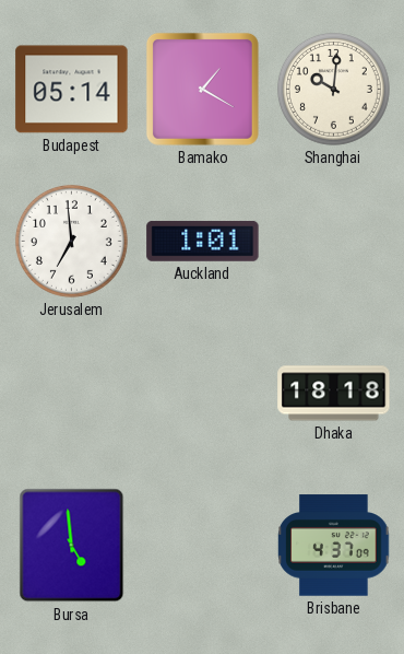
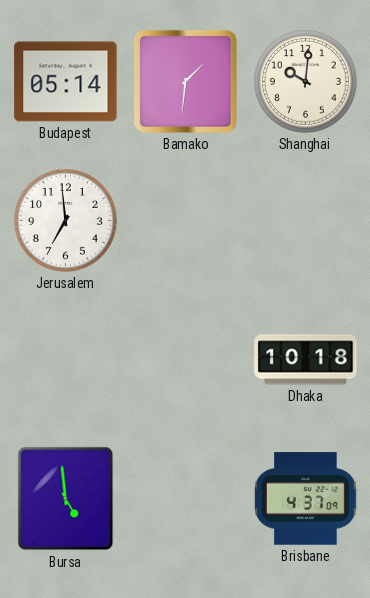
Bamako: 1:20 -> 1:31 (185, 81)
Auckland: 1:01 -> none (203, 242)
Dhaka: 18:18 -> 10:18 (306, 360)
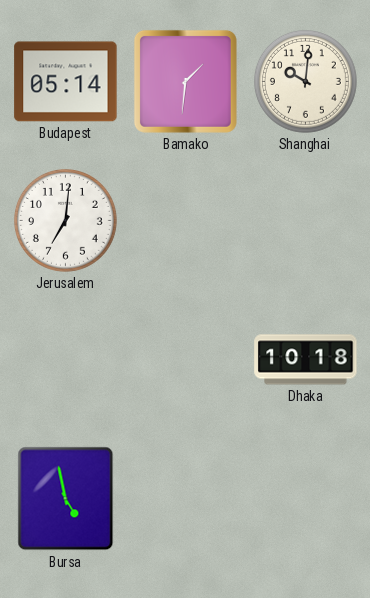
Jerusalem: 6:59 -> 7:01 (65, 220)
Bursa: 4:59 -> 4:58 (66, 499)
Brisbane: 4:37 -> none (306, 499)
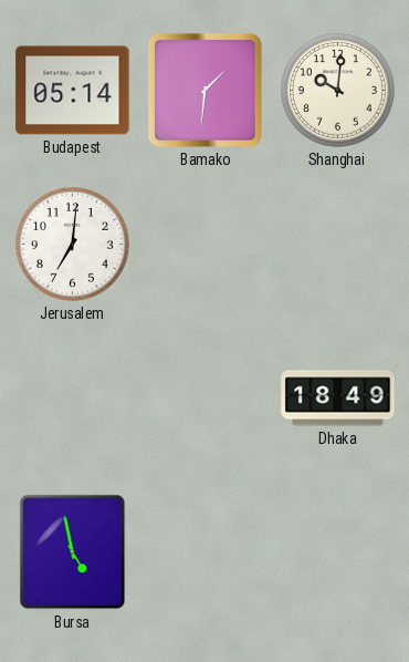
Dhaka: 10:18 -> 18:49 (338, 399)
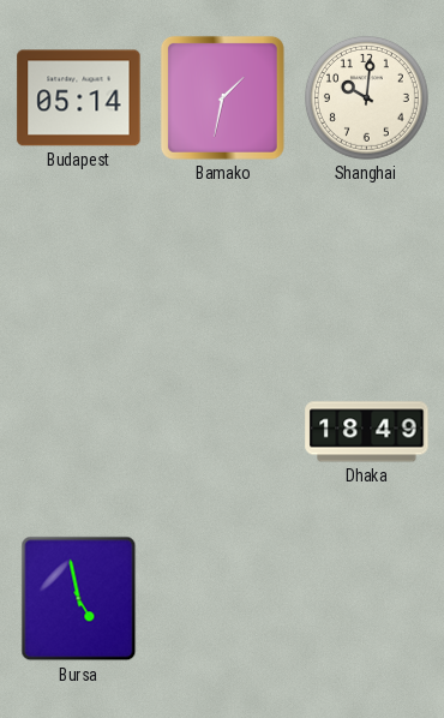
Bamako: 1:31 -> 1:32 (222, 97)
Jerusalem: 7:01 -> none (72, 244)
